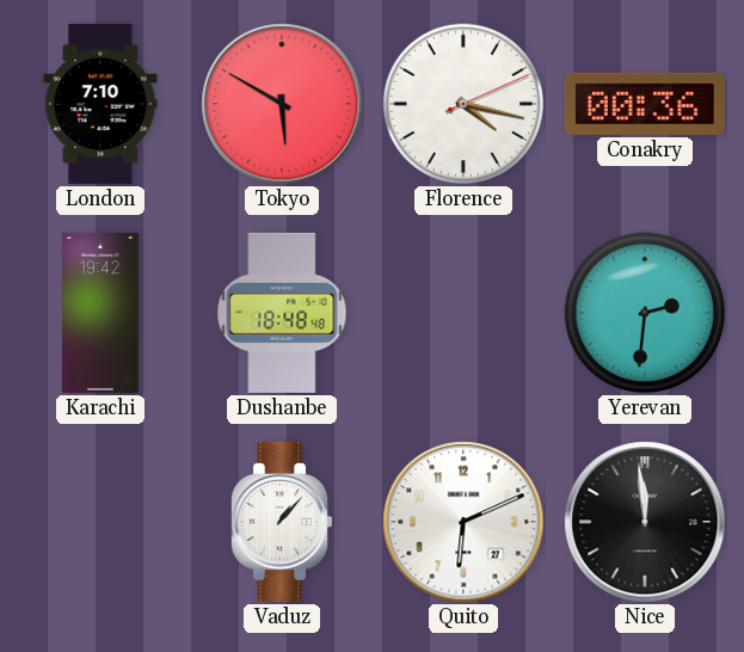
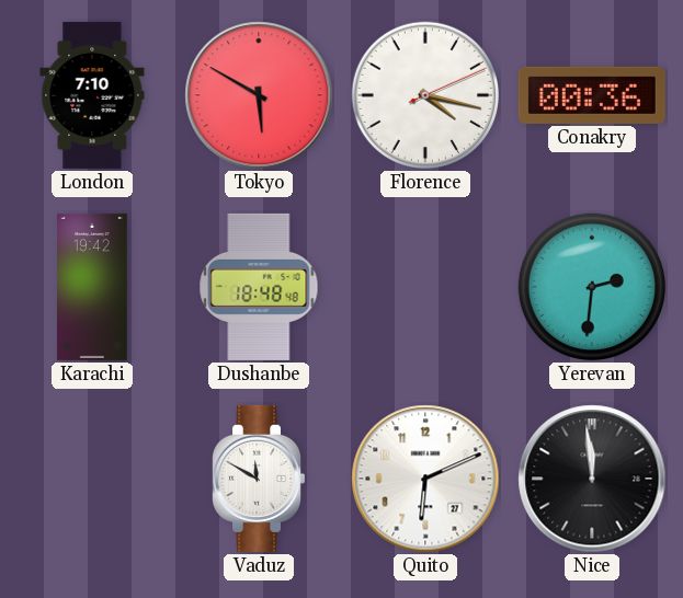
Vaduz: 1:07 -> 11:50 (259, 479)
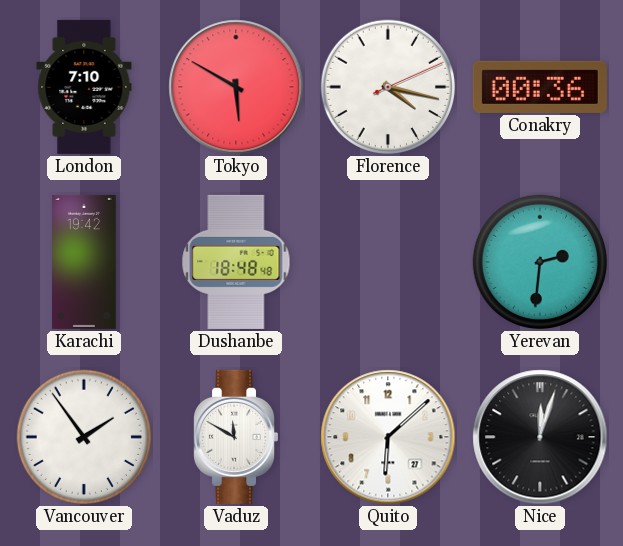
Vancouver: none -> 1:54 (84, 437)
Quito: 6:11 -> 6:08 (388, 437)
Nice: 11:59 -> 12:03 (540, 437)
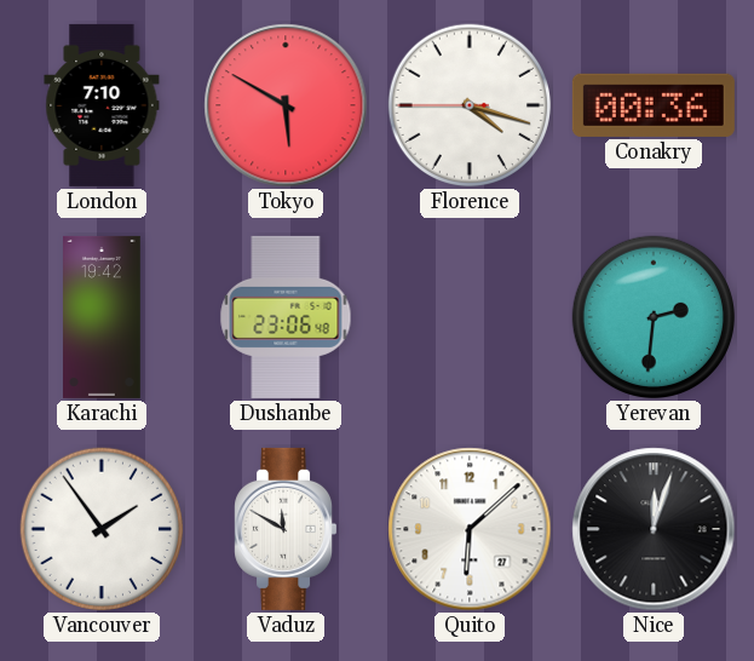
Florence: 4:17:11 -> 4:17:45 (470, 105)
Dushanbe: 18:48 -> 23:06 (286, 317)
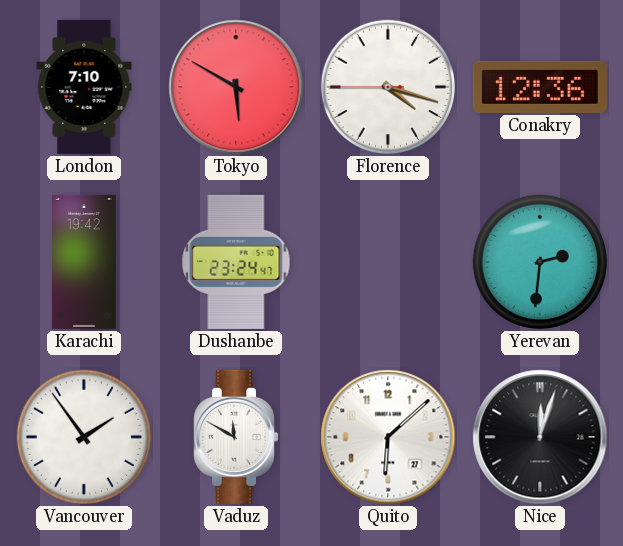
Conakry: 00:36 -> 12:36 (540, 87)
Dushanbe: 23:06 -> 23:24 (236, 262)
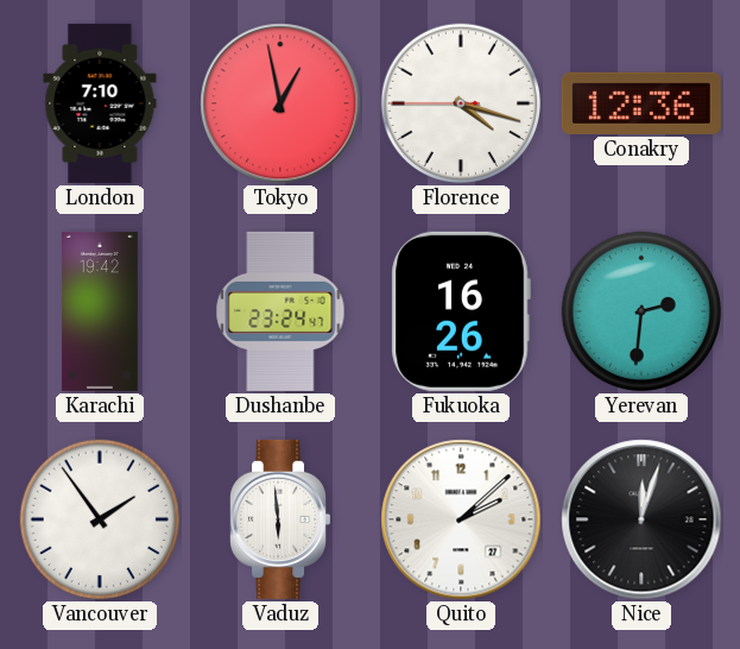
Tokyo: 5:50 -> 12:58 (280, 103)
Fukuoka: none -> 16:26 (461, 311)
Vaduz: 11:50 -> 5:59 (280, 519)
Quito: 6:08 -> 2:08 (461, 519)
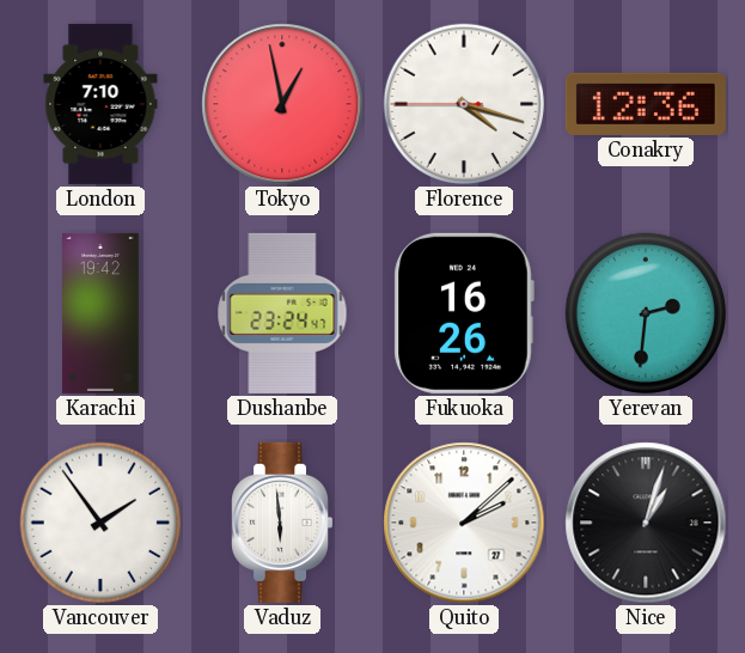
Nice: 12:03 -> 1:03 (646, 523)
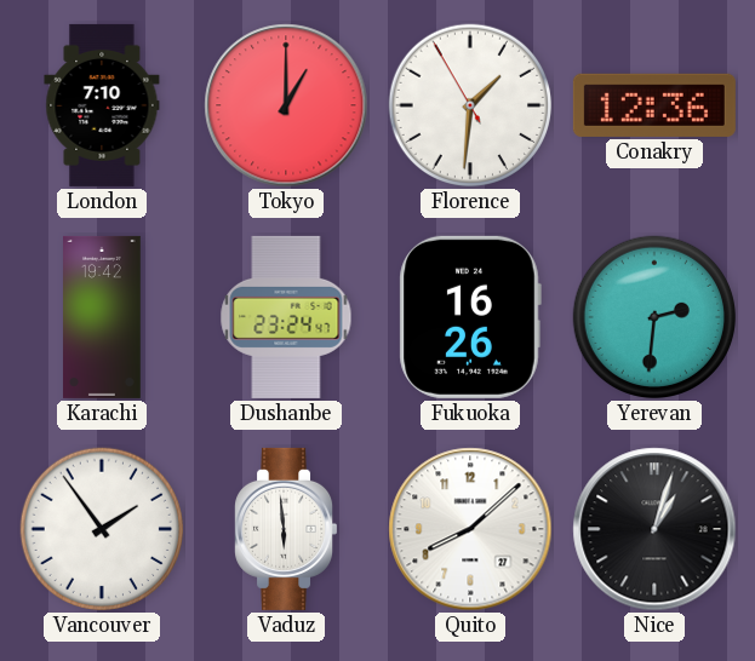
Tokyo: 12:58 -> 1:00 (286, 105)
Florence: 4:17 -> 1:30 (470, 105)
Quito: 2:08 -> 8:08 (470, 529)
